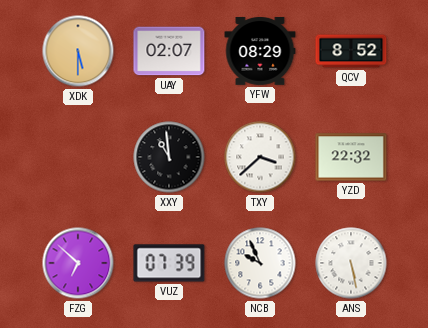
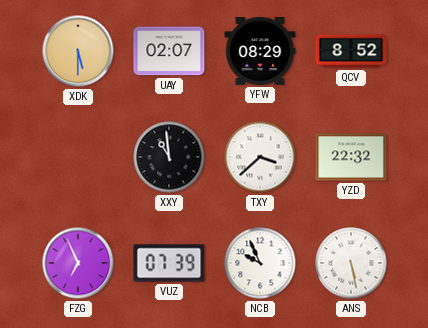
FZG: 6:52 -> 6:56 (78, 263)
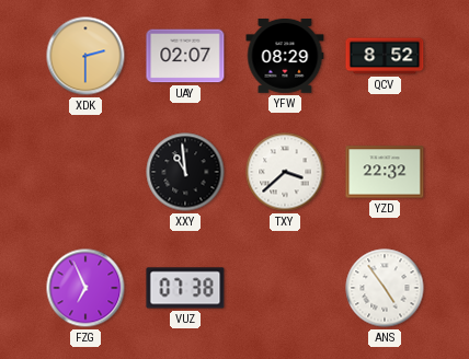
XDK: 5:30 -> 2:30 (85, 56)
VUZ: 07:39 -> 07:38 (185, 288)
NCB: 9:56 -> none (260, 263)
ANS: 5:28 -> 4:54 (385, 288)
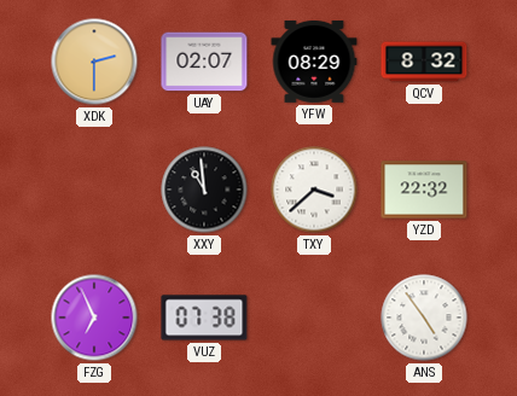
QCV: 8:52 -> 8:32 (424, 62)
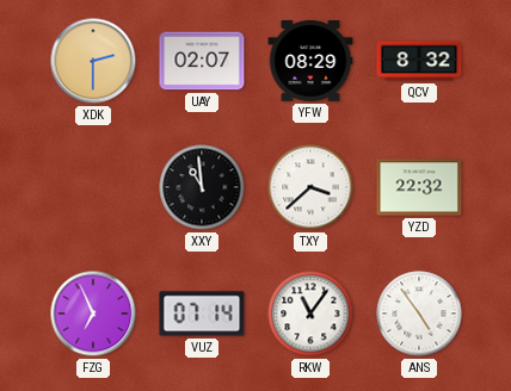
VUZ: 07:38 -> 07:14 (202, 314)
RKW: none -> 11:06 (310, 314)
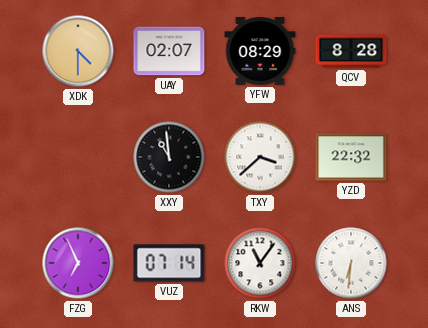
XDK: 2:30 -> 4:30 (78, 51)
QCV: 8:32 -> 8:28 (351, 51)
ANS: 4:54 -> 6:31 (351, 263)
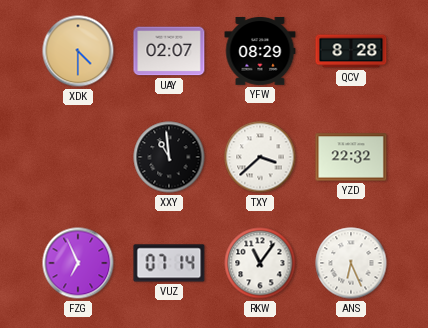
ANS: 6:31 -> 6:26 (351, 263)
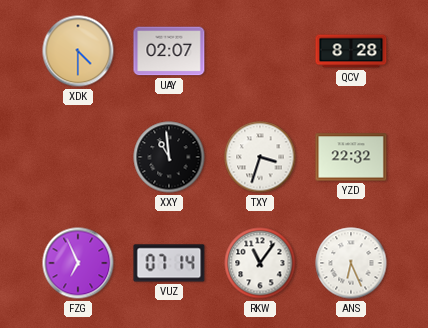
YFW: 08:29 -> none (260, 52)
TXY: 3:38 -> 3:33 (260, 157)
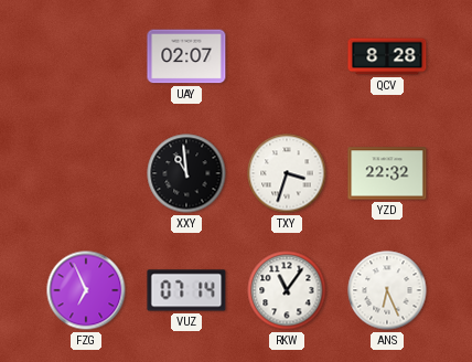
XDK: 4:30 -> none (78, 51)
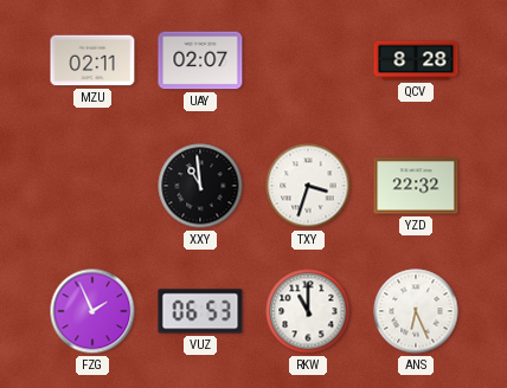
MZU: none -> 02:11 (92, 60)
FZG: 6:56 -> 1:56 (92, 311)
VUZ: 07:14 -> 06:53 (200, 311)
RKW: 11:06 -> 11:00 (308, 311)
